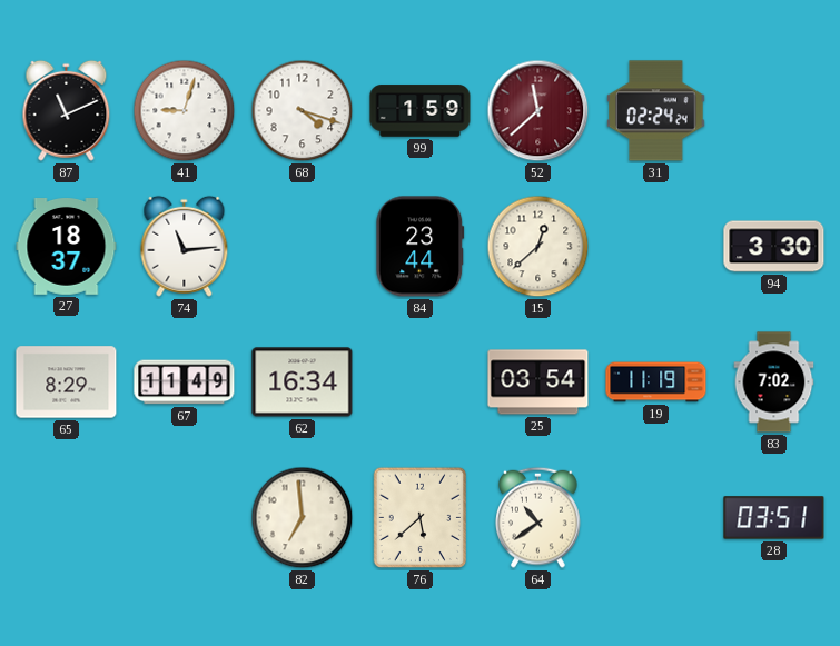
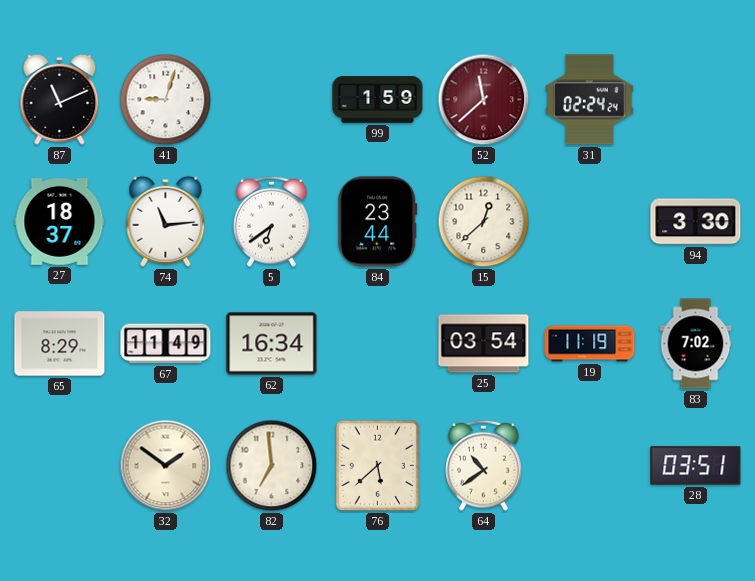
68: 4:18 -> none (303, 111)
5: none -> 6:39 (272, 221)
32: none -> 1:51 (166, 466)
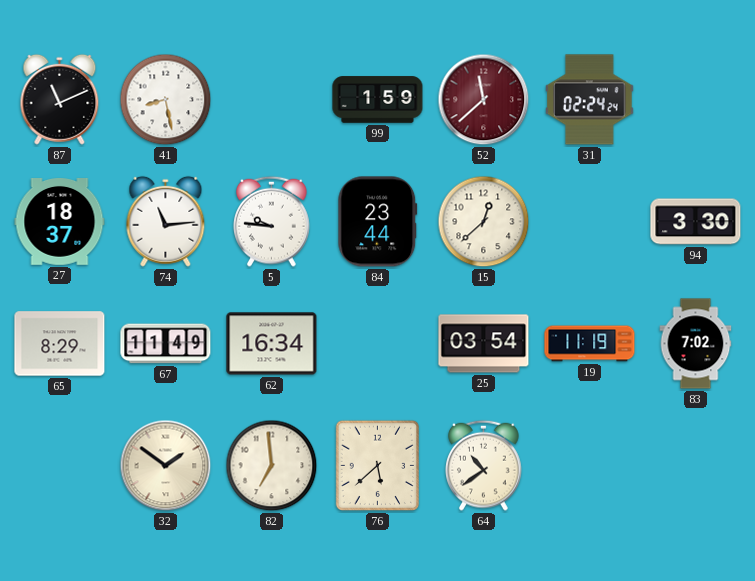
41: 9:03 -> 8:28 (166, 100)
5: 6:39 -> 9:46 (272, 221)
28: 03:51 -> none (696, 466)
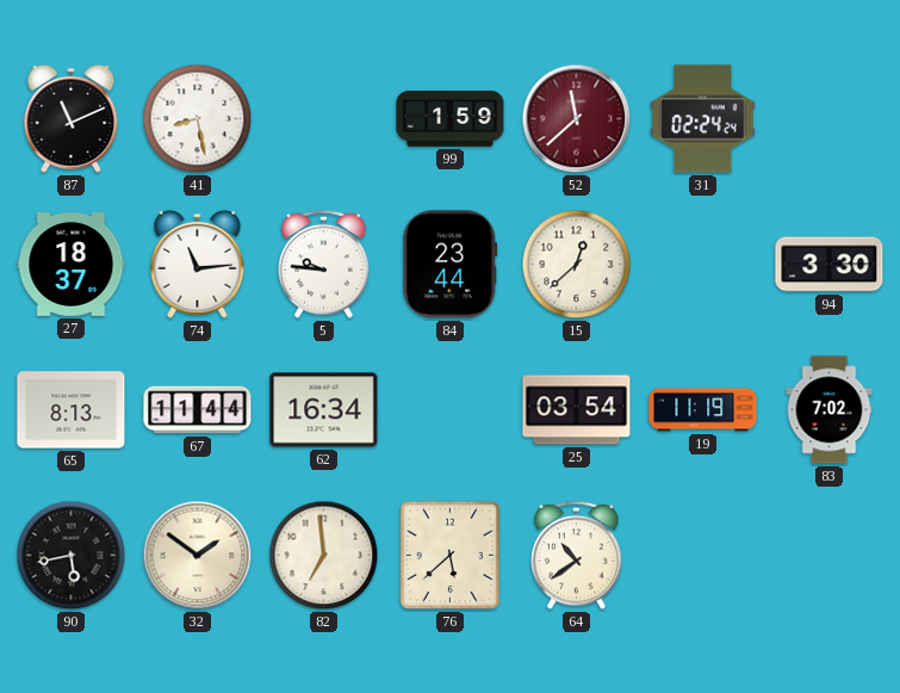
65: 8:29 -> 8:13 (72, 410)
67: 11:49 -> 11:44 (198, 410)
90: none -> 5:43 (72, 556)
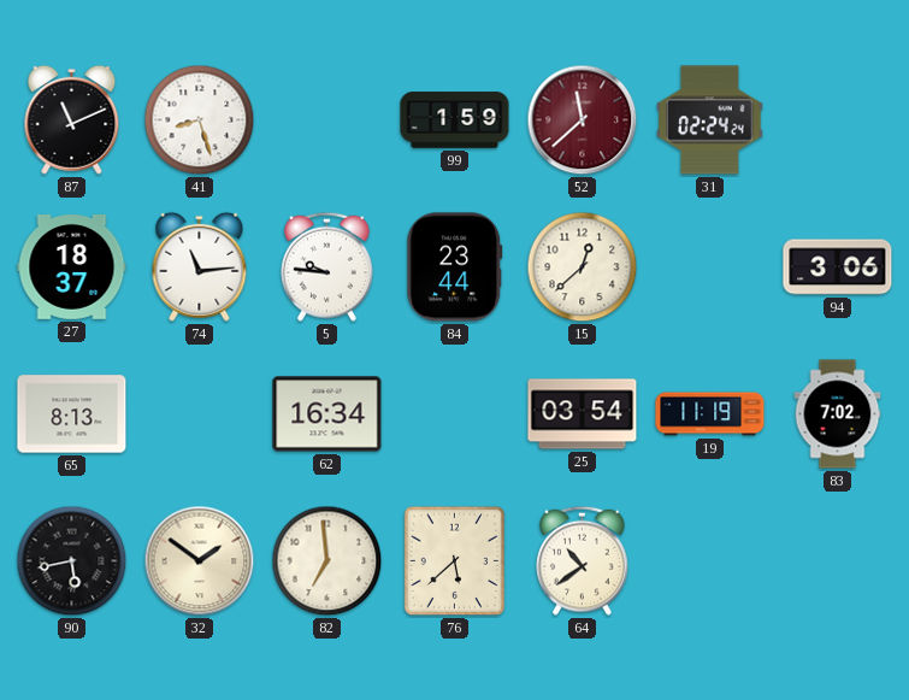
41: 8:28 -> 8:27 (200, 120)
94: 3:30 -> 3:06 (838, 267)
67: 11:44 -> none (198, 410)
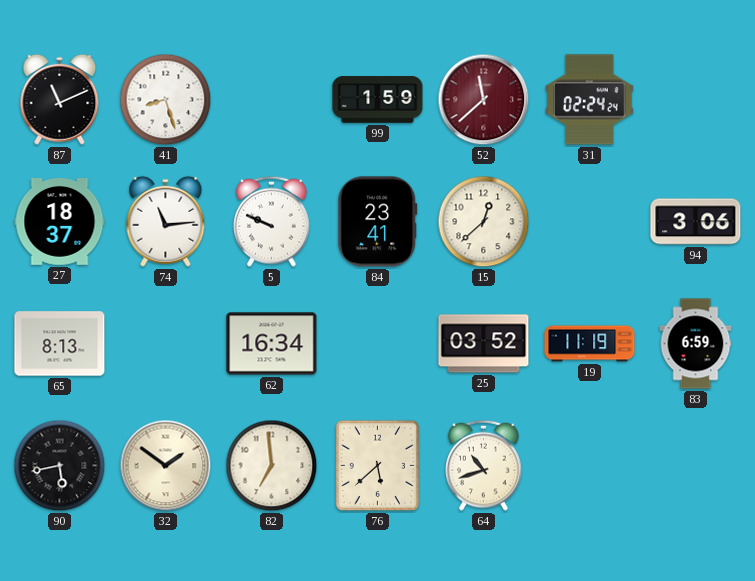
5: 9:46 -> 9:49 (272, 221)
84: 23:44 -> 23:41 (378, 222)
25: 03:54 -> 03:52 (484, 344)
83: 7:02 -> 6:59 (696, 344)
64: 10:39 -> 10:42 (484, 465)
